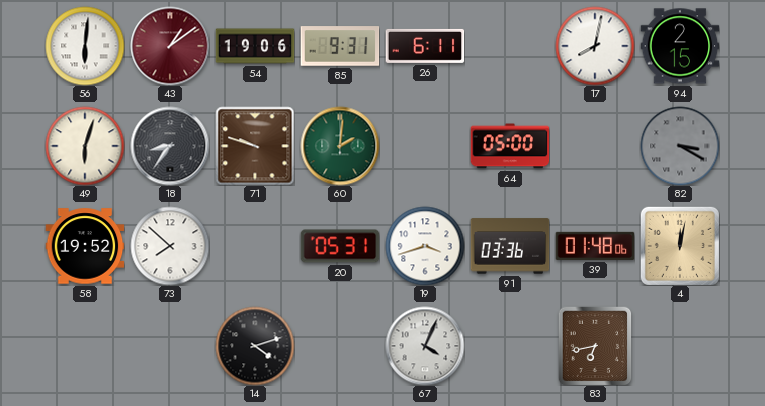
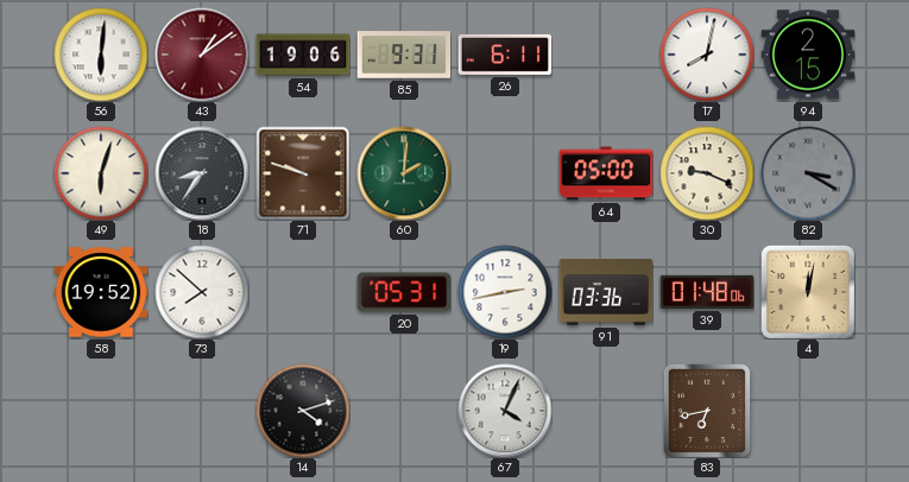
30: none -> 9:19 (707, 173)
19: 3:42 -> 2:43 (505, 292)
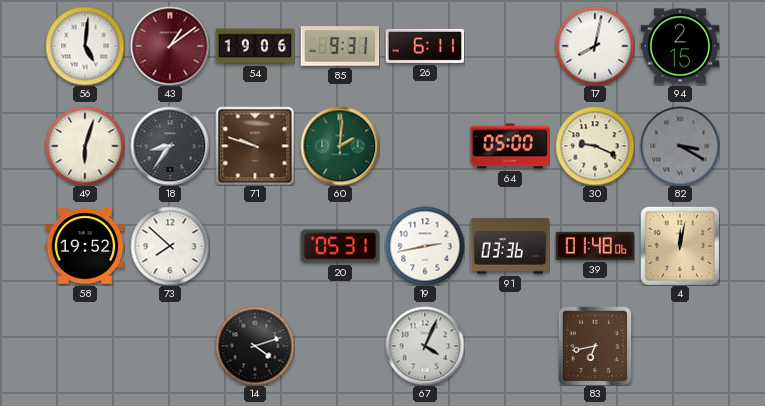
56: 6:01 -> 5:01 (85, 46)
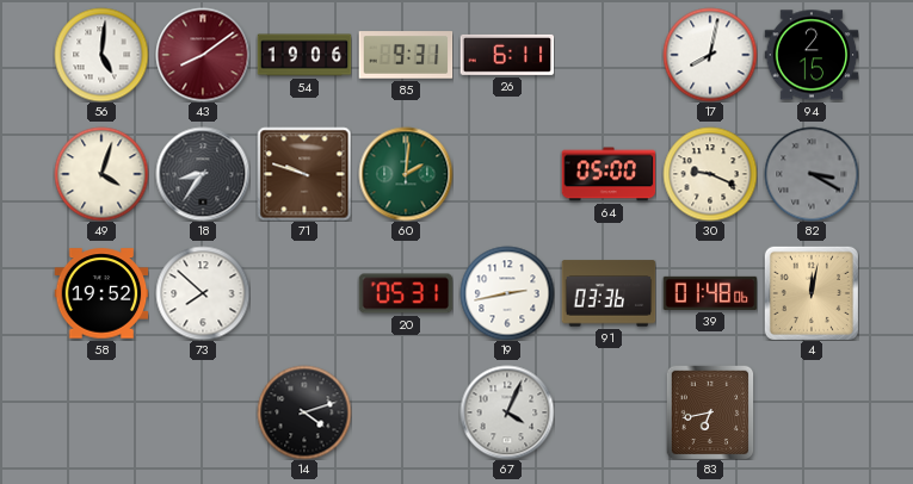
43: 1:09 -> 8:09 (203, 55)
49: 6:03 -> 4:03 (101, 174)
